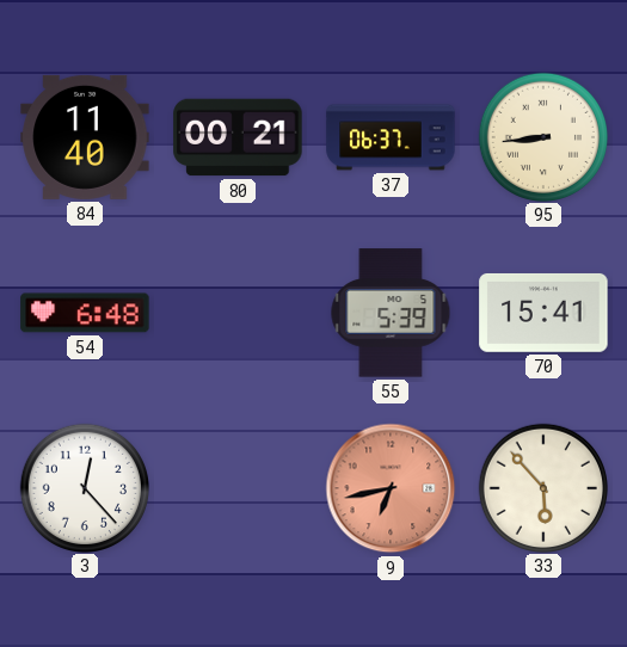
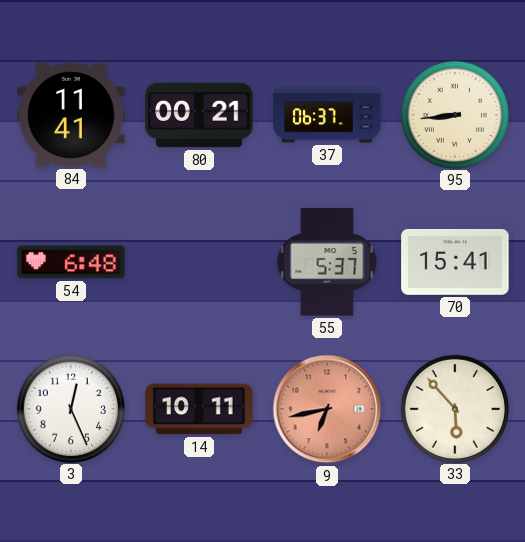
84: 11:40 -> 11:41 (71, 115)
55: 5:39 -> 5:37 (327, 262)
3: 12:23 -> 12:26 (70, 408)
14: none -> 10:11 (199, 409)
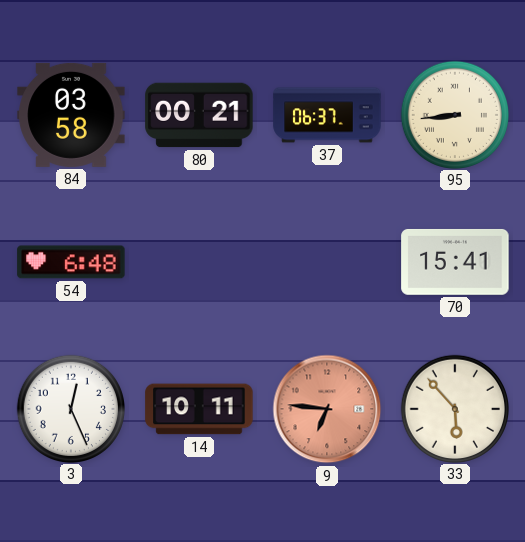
84: 11:41 -> 03:58 (71, 115)
55: 5:37 -> none (327, 262)
9: 6:43 -> 6:46 (327, 409)
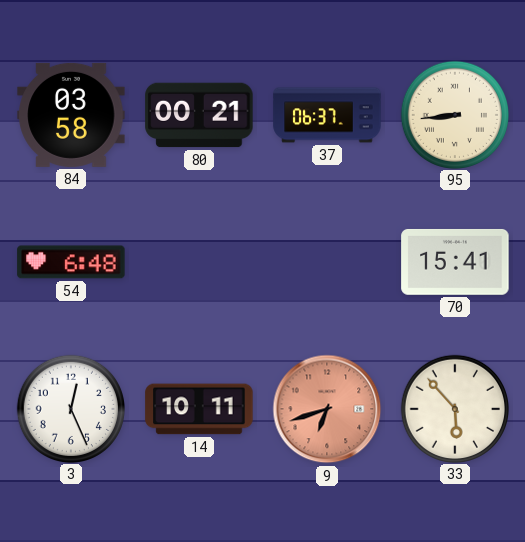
9: 6:46 -> 6:42 (327, 409)
